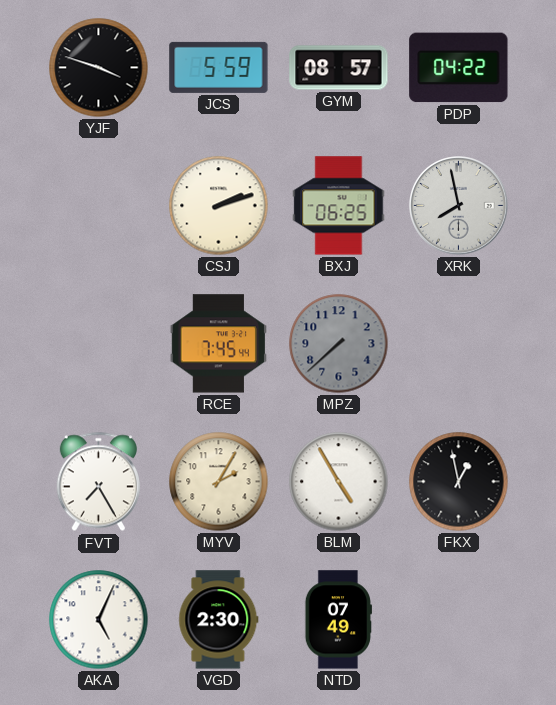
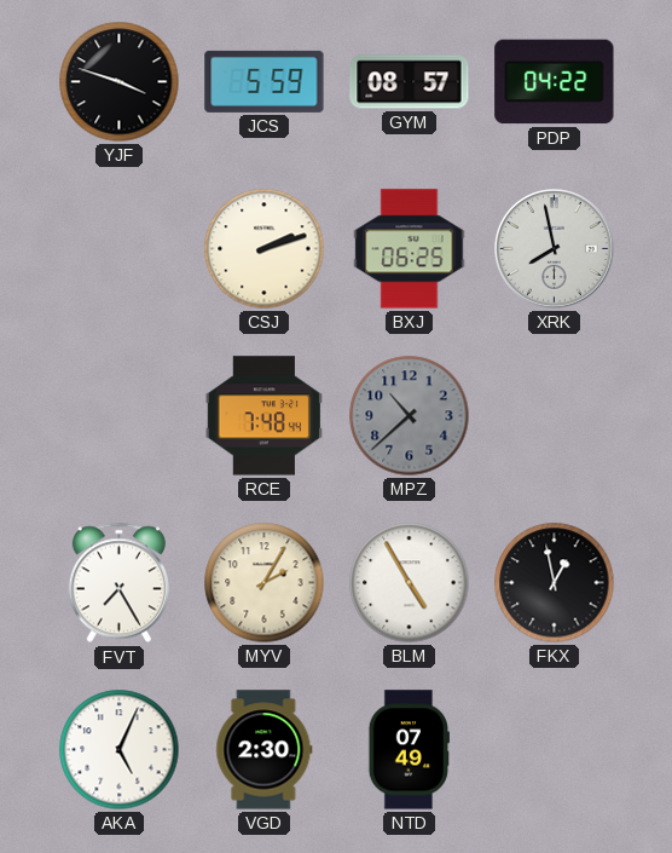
RCE: 7:45 -> 7:48 (263, 416)
MPZ: 7:38 -> 10:38 (410, 416)
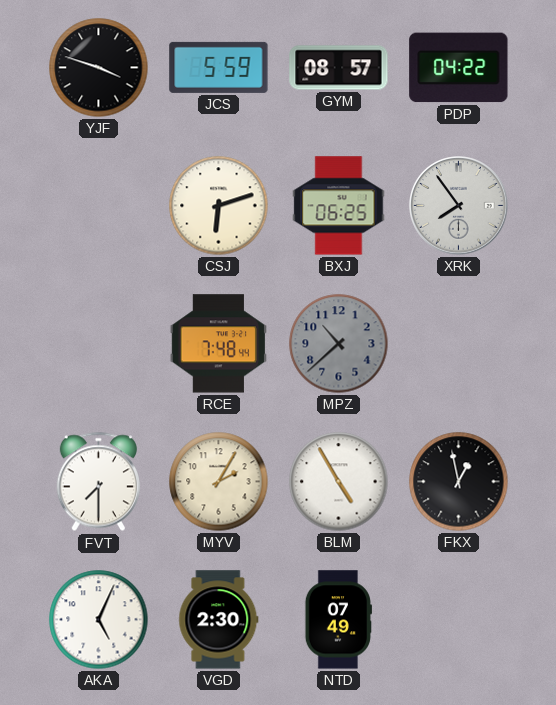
CSJ: 2:12 -> 6:12 (219, 206)
XRK: 7:58 -> 7:54 (459, 206)
FVT: 7:25 -> 7:30 (98, 482)
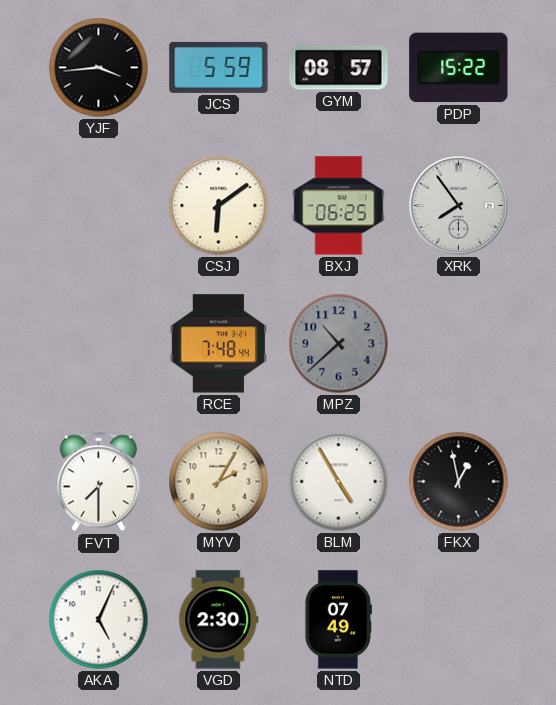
YJF: 3:48 -> 3:44 (99, 68)
PDP: 04:22 -> 15:22 (459, 68)
CSJ: 6:12 -> 6:09 (219, 206)
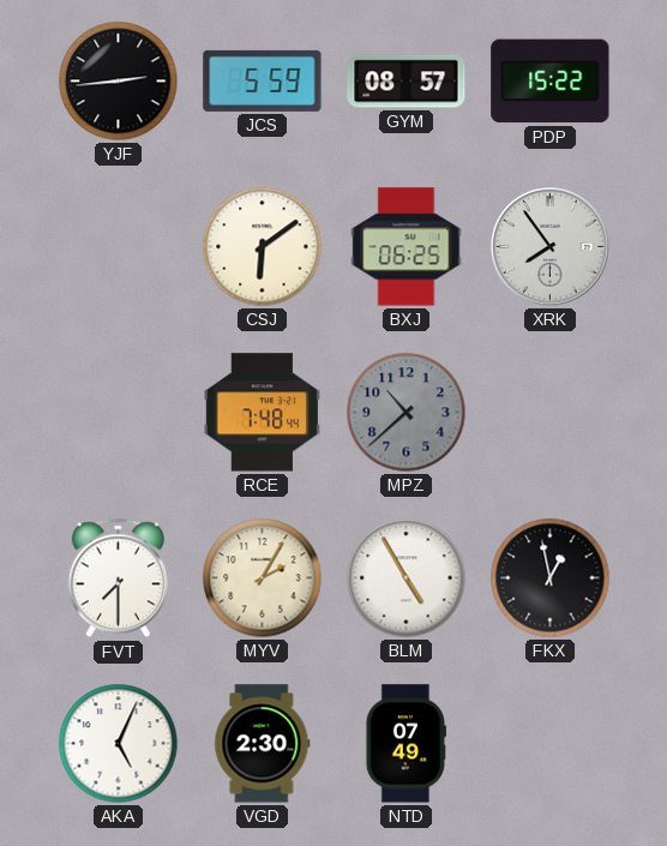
YJF: 3:44 -> 2:44 (119, 82)
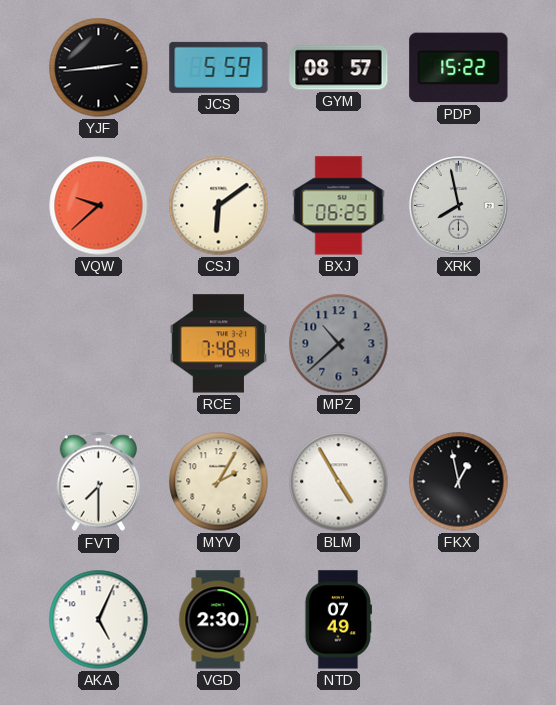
VQW: none -> 9:38 (99, 206)
XRK: 7:54 -> 7:58 (459, 206)
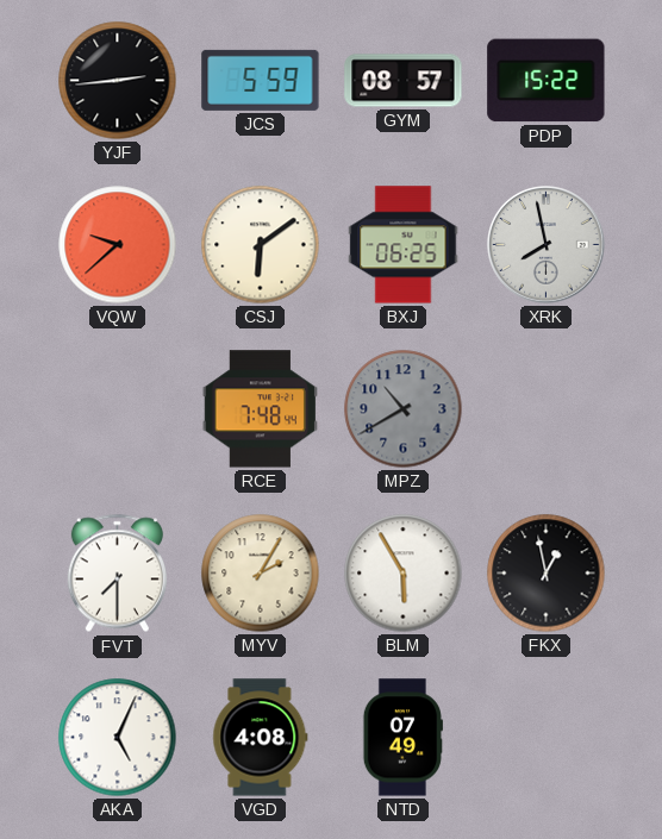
MPZ: 10:38 -> 10:40 (404, 409)
BLM: 4:55 -> 5:55 (404, 574)
VGD: 2:30 -> 4:08 (261, 738)
